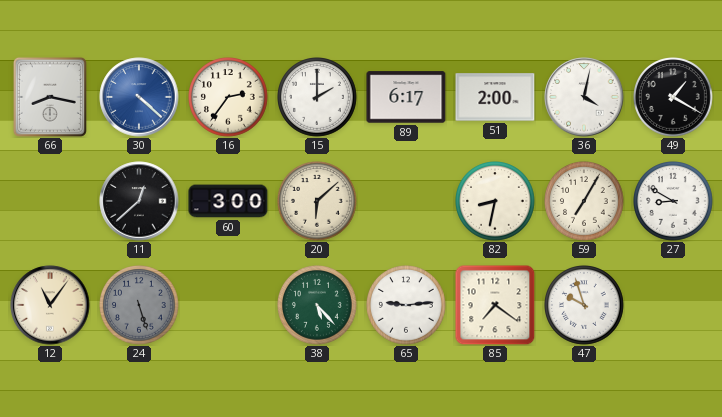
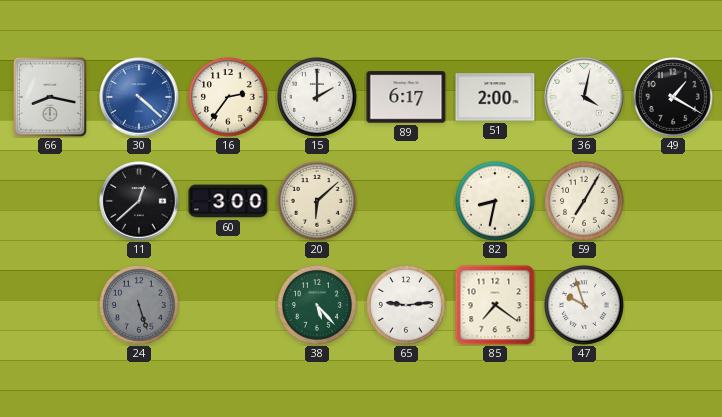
27: 8:50 -> none (674, 202)
12: 11:06 -> none (50, 305)
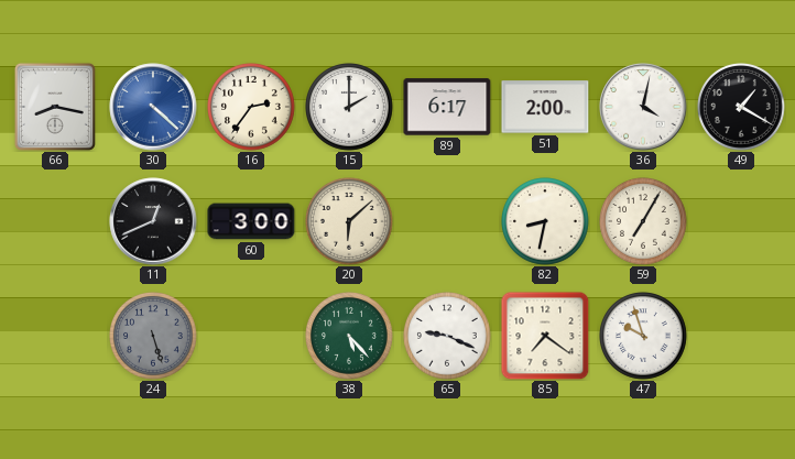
11: 12:38 -> 12:41 (153, 221)
65: 9:14 -> 9:19 (448, 337)
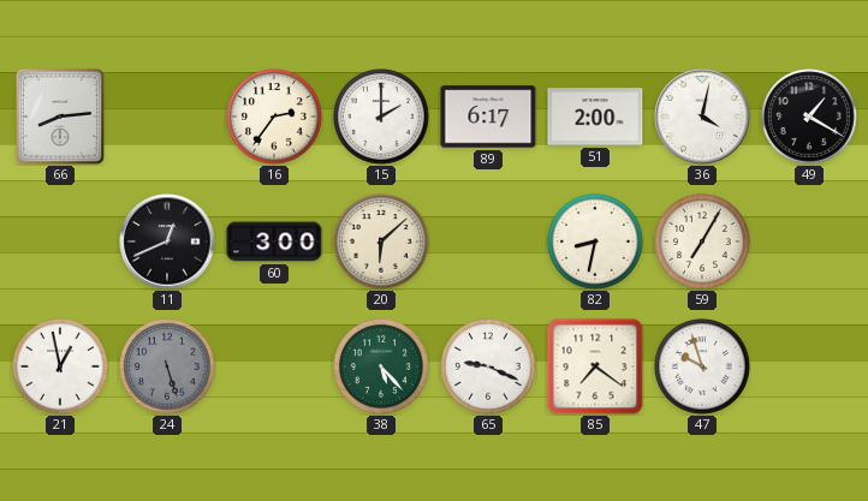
66: 8:17 -> 8:14 (60, 117)
30: 4:22 -> none (153, 107)
21: none -> 12:58 (61, 368)
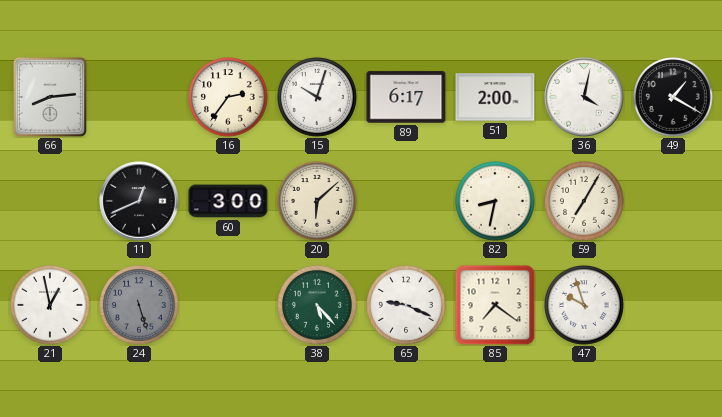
15: 2:00 -> 10:03 (318, 98)
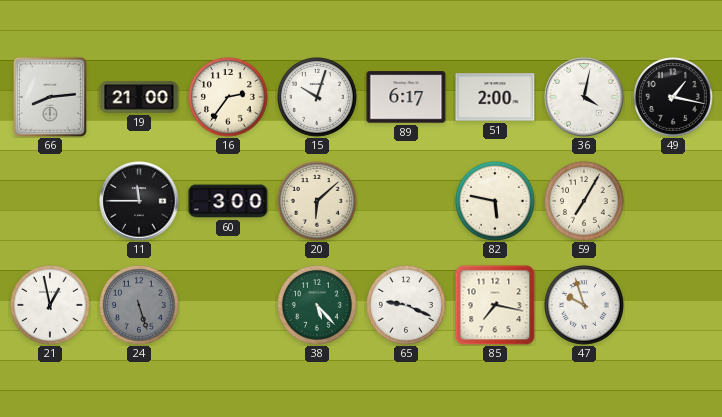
19: none -> 21:00 (139, 97)
49: 1:20 -> 1:17 (674, 98)
11: 12:41 -> 11:45 (139, 201)
82: 8:32 -> 5:47 (496, 202)
85: 7:21 -> 7:17 (495, 305)
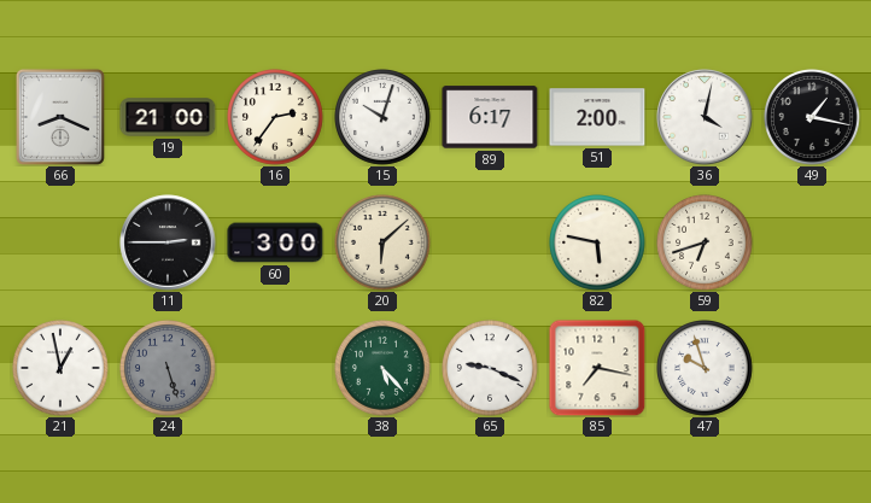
66: 8:14 -> 8:19 (60, 117)
11: 11:45 -> 2:45 (168, 242)
59: 7:05 -> 6:42 (706, 244)
